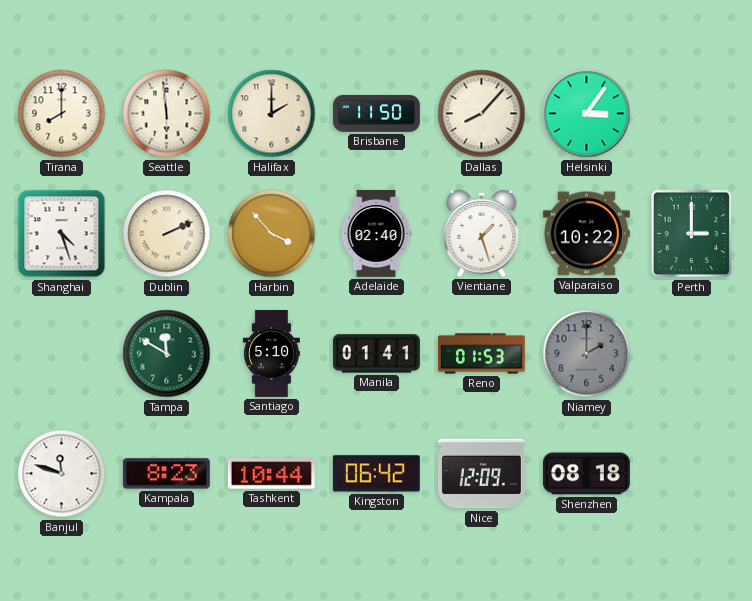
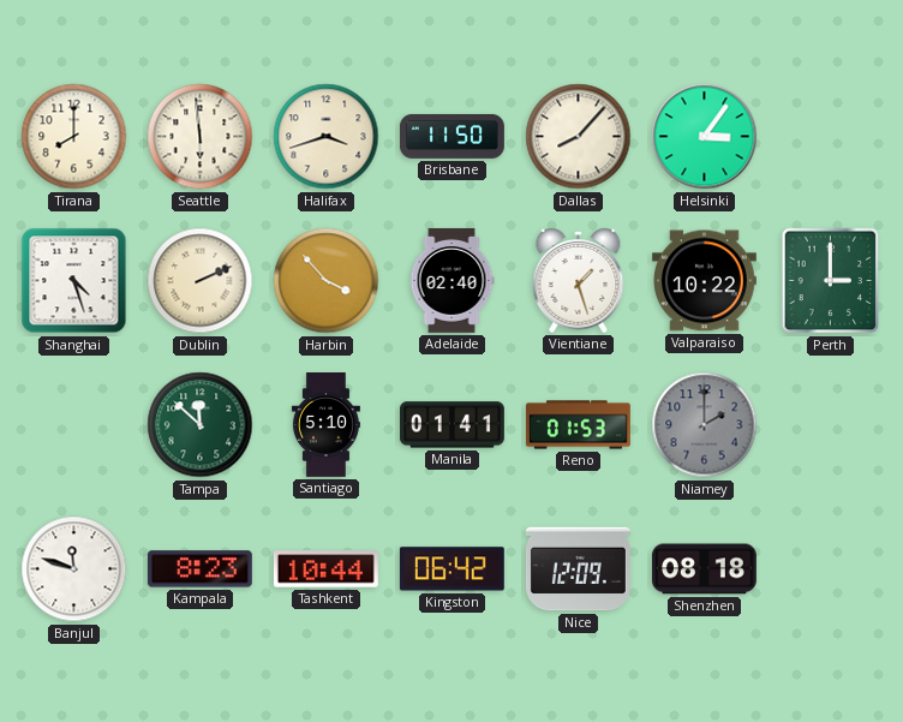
Halifax: 2:00 -> 3:42 (327, 137)
Tampa: 11:50 -> 11:52 (201, 425)
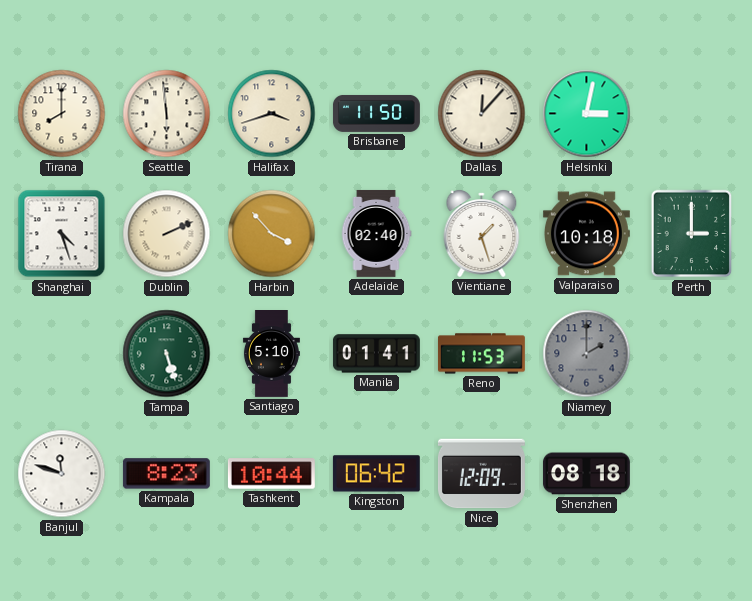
Dallas: 8:07 -> 12:07 (482, 114)
Helsinki: 3:06 -> 3:02 (587, 114)
Valparaiso: 10:22 -> 10:18 (586, 234)
Tampa: 11:52 -> 5:27 (167, 354)
Reno: 01:53 -> 11:53 (481, 354)
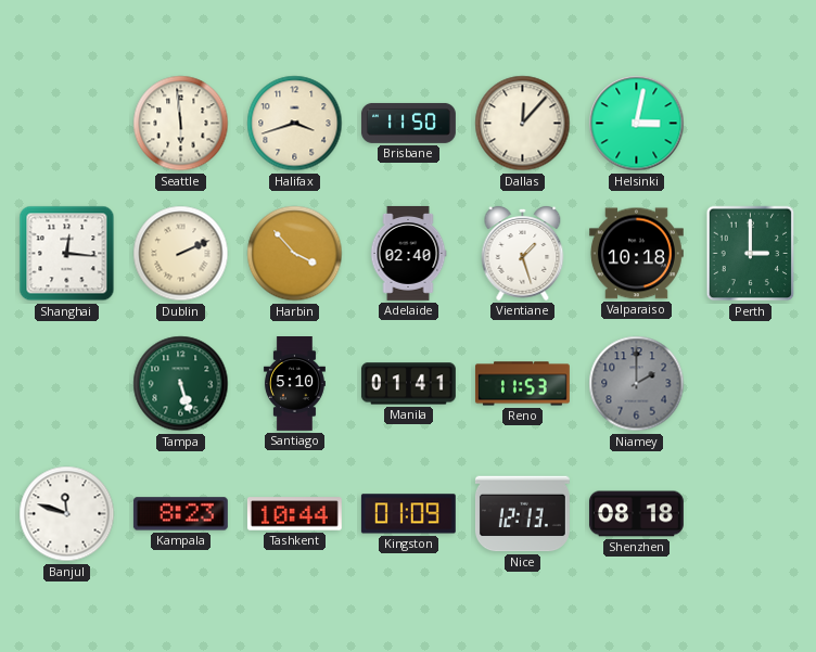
Tirana: 8:00 -> none (62, 114)
Shanghai: 4:27 -> 12:16 (67, 254)
Kingston: 06:42 -> 01:09 (408, 514)
Nice: 12:09 -> 12:13 (522, 514)
